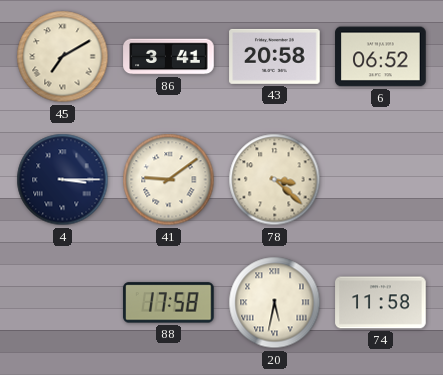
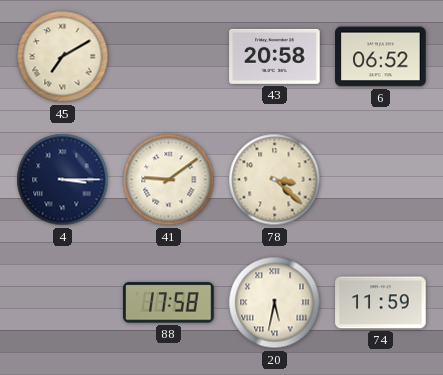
86: 3:41 -> none (169, 57)
74: 11:58 -> 11:59 (381, 303)
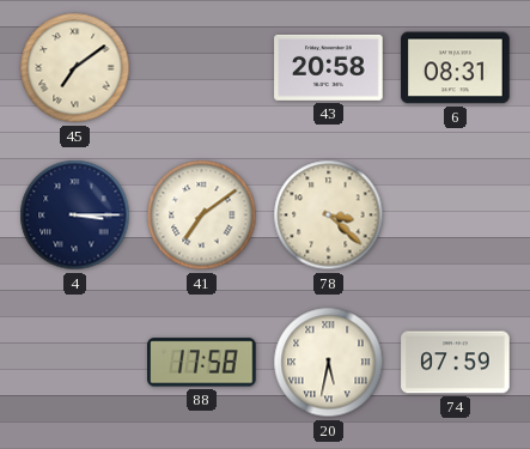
45: 7:10 -> 7:09 (75, 68)
6: 06:52 -> 08:31 (456, 68)
41: 9:09 -> 7:09 (202, 216)
74: 11:59 -> 07:59 (456, 363)
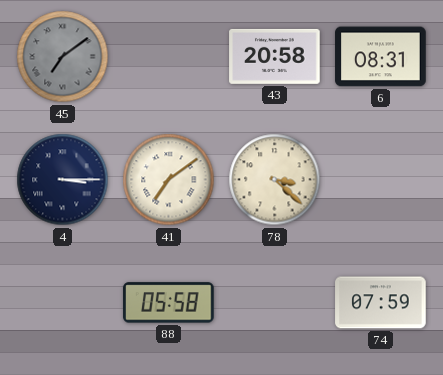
45 dial: cream -> grey (63, 57)
88: 17:58 -> 05:58 (169, 303)
20: 5:32 -> none (329, 363)
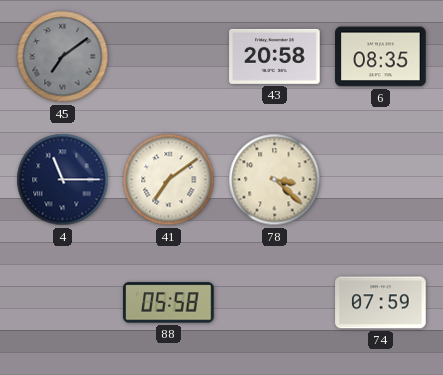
6: 08:31 -> 08:35 (381, 57)
4: 3:15 -> 11:15 (63, 180)
